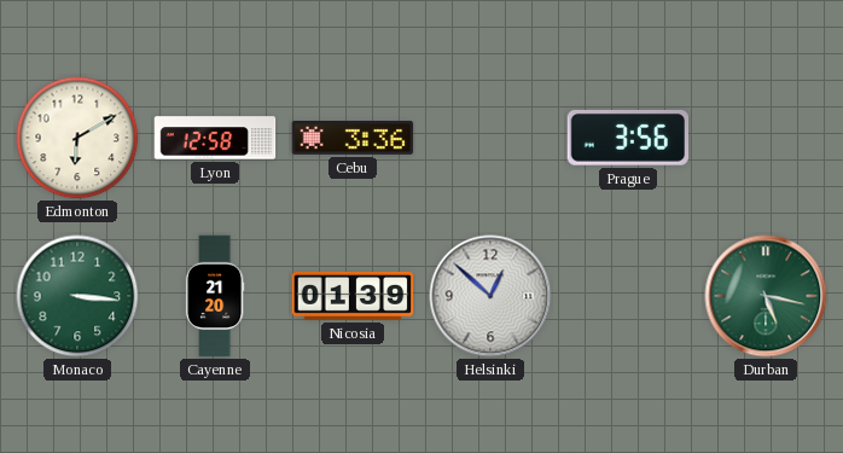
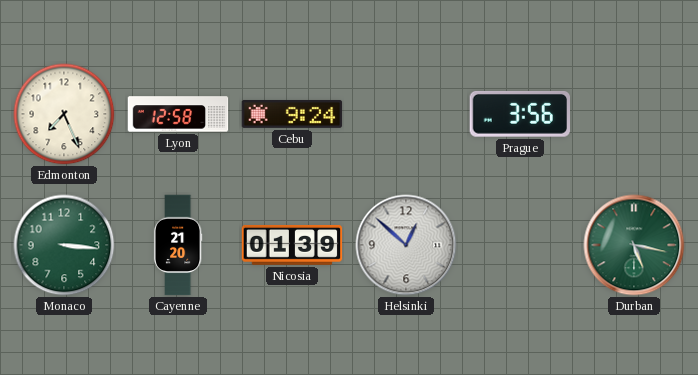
Edmonton: 6:10 -> 7:26 (64, 114)
Cebu: 3:36 -> 9:24 (292, 114)
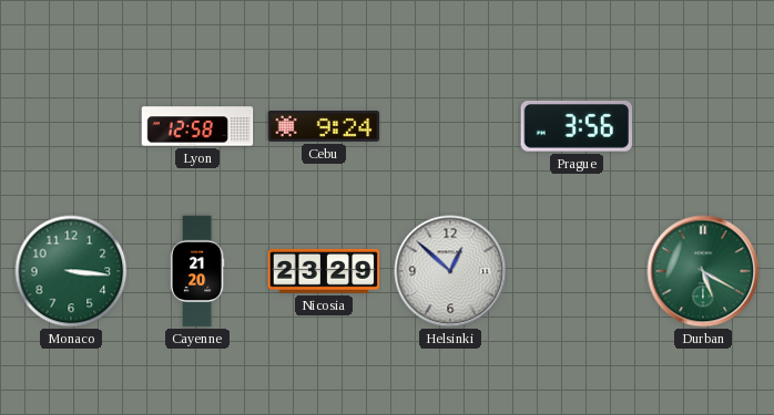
Edmonton: 7:26 -> none (64, 114)
Nicosia: 01:39 -> 23:29 (324, 271)
Durban: 5:17 -> 5:20 (703, 271)
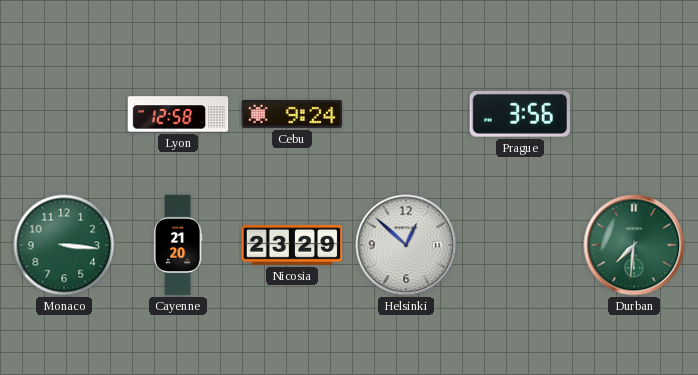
Durban: 5:20 -> 7:31 (634, 245)
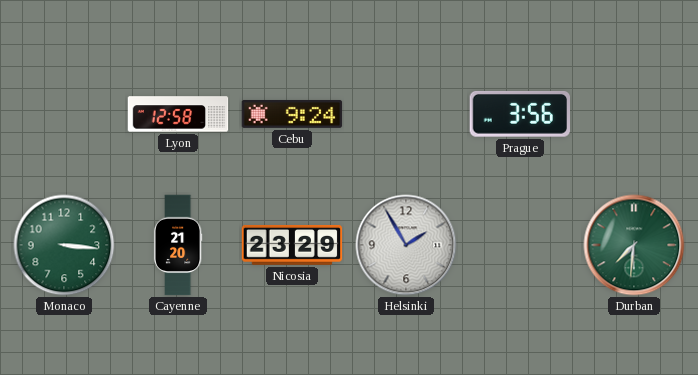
Helsinki: 12:52 -> 1:55 (406, 245)
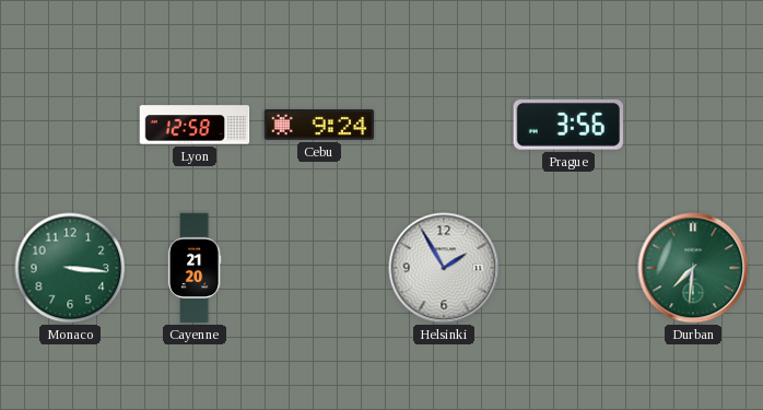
Nicosia: 23:29 -> none (292, 245)
